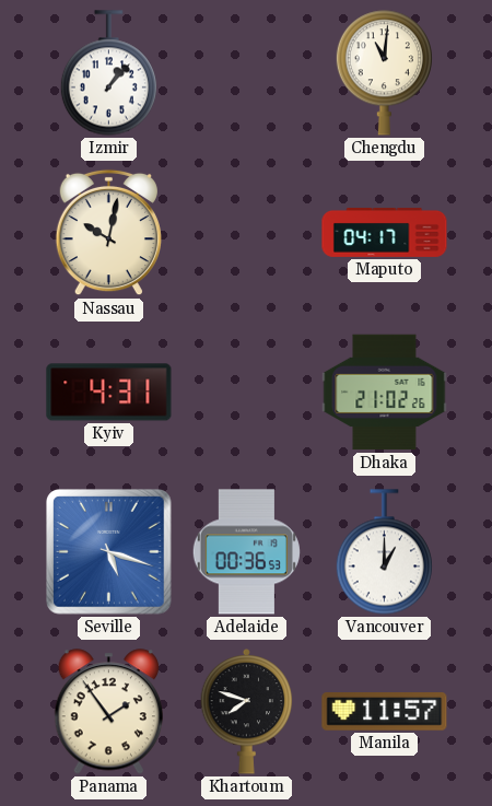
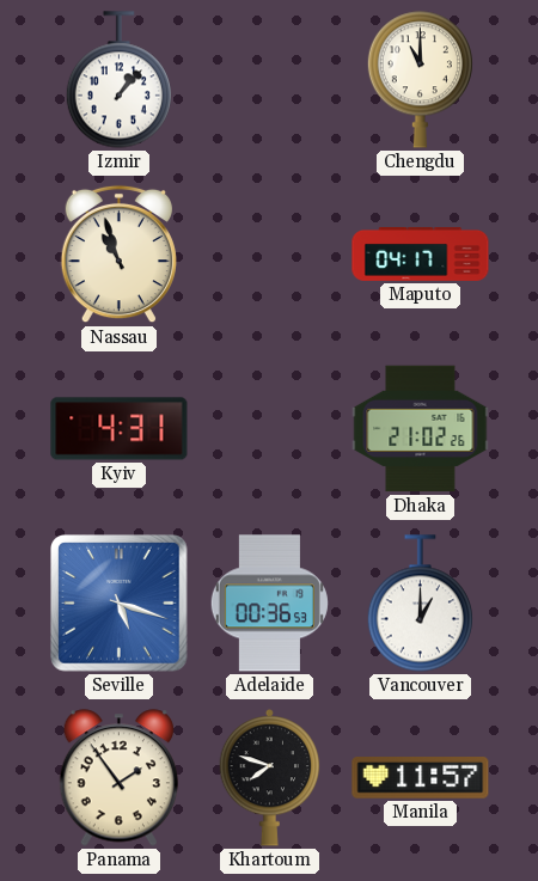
Chengdu: 11:01 -> 11:00 (420, 80)
Nassau: 10:02 -> 10:57 (118, 255)
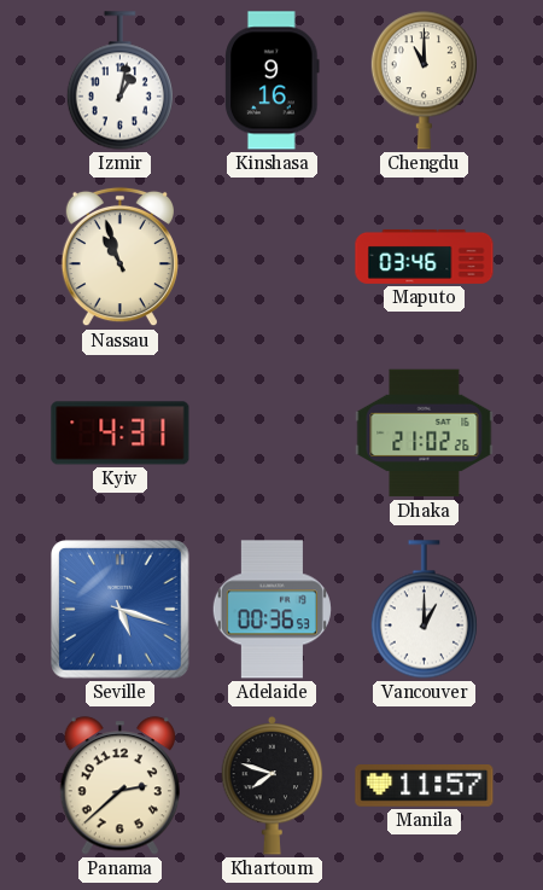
Izmir: 1:07 -> 1:02 (119, 81)
Kinshasa: none -> 9:16 (273, 81)
Maputo: 04:17 -> 03:46 (425, 256)
Panama: 1:54 -> 2:38 (119, 786)
